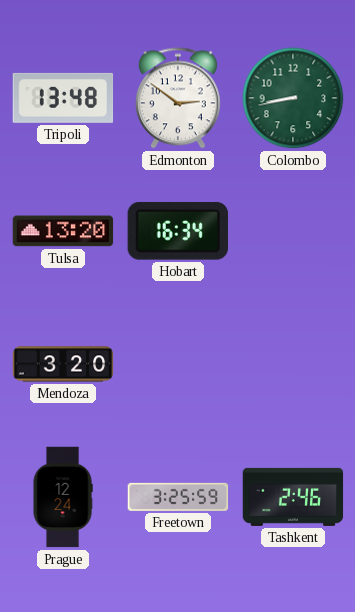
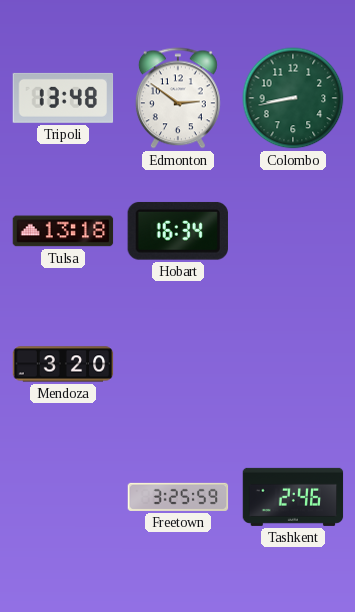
Tulsa: 13:20 -> 13:18 (63, 231)
Prague: 12:24 -> none (63, 497)
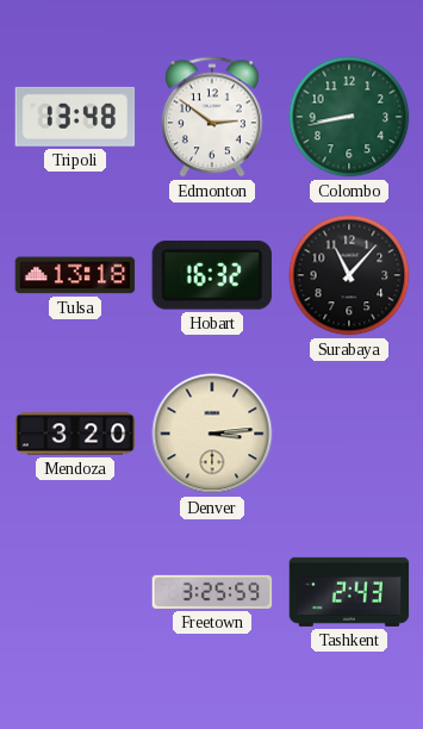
Hobart: 16:34 -> 16:32 (212, 275)
Surabaya: none -> 11:07 (349, 275)
Denver: none -> 3:14 (212, 434)
Tashkent: 2:46 -> 2:43 (349, 592)
